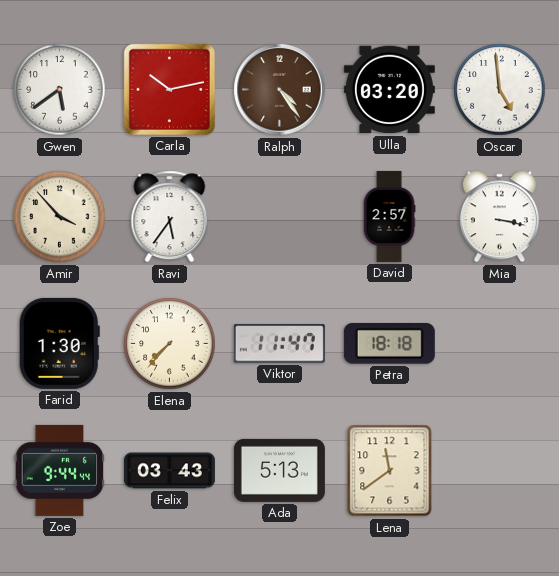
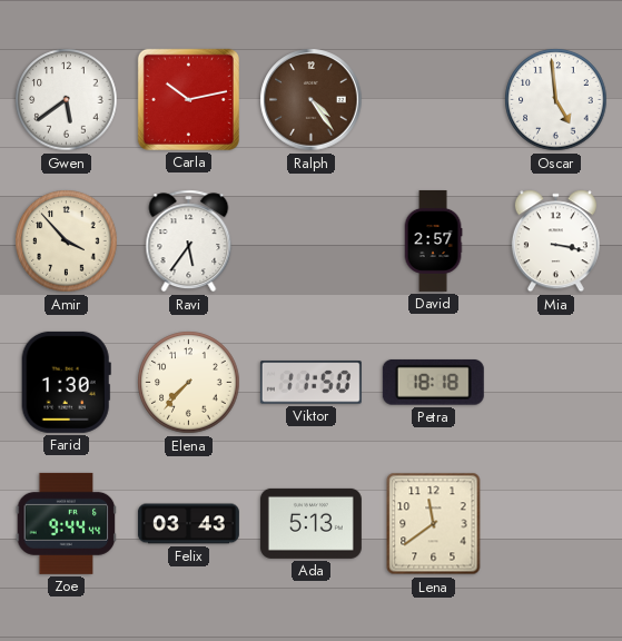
Ulla: 03:20 -> none (389, 90)
Viktor: 11:47 -> 11:50 (310, 383)
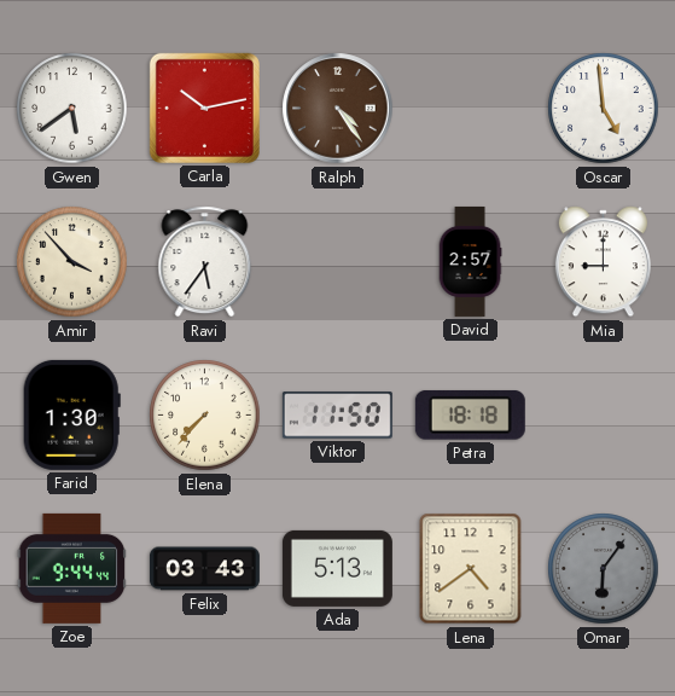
Mia: 3:17 -> 9:00 (603, 262)
Lena: 11:39 -> 4:39 (471, 569)
Omar: none -> 6:06 (604, 569)
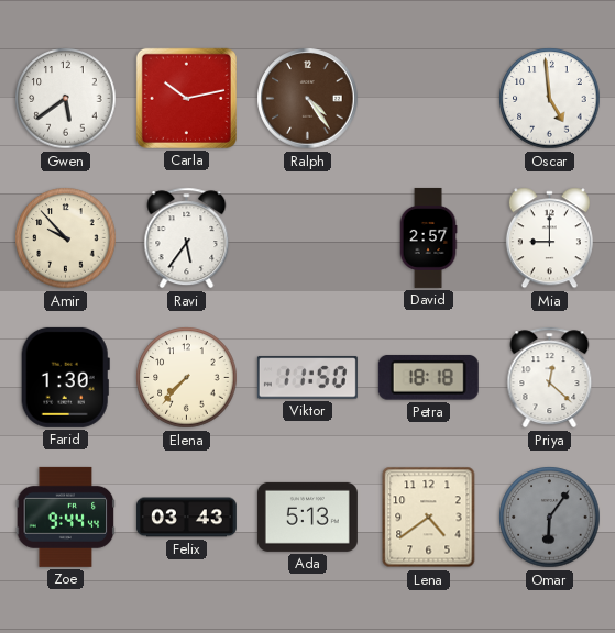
Amir: 3:53 -> 9:53 (66, 238)
Priya: none -> 12:22 (550, 378)
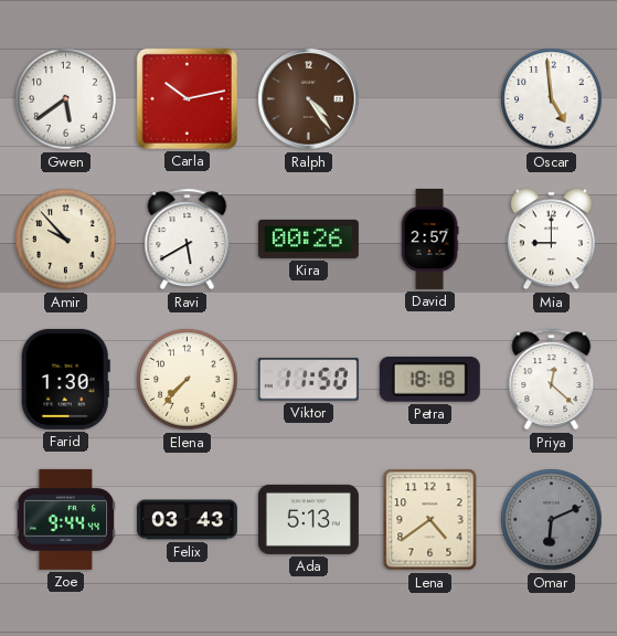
Ravi: 5:36 -> 5:40 (188, 240)
Kira: none -> 00:26 (308, 239)
Omar: 6:06 -> 6:11 (552, 520)
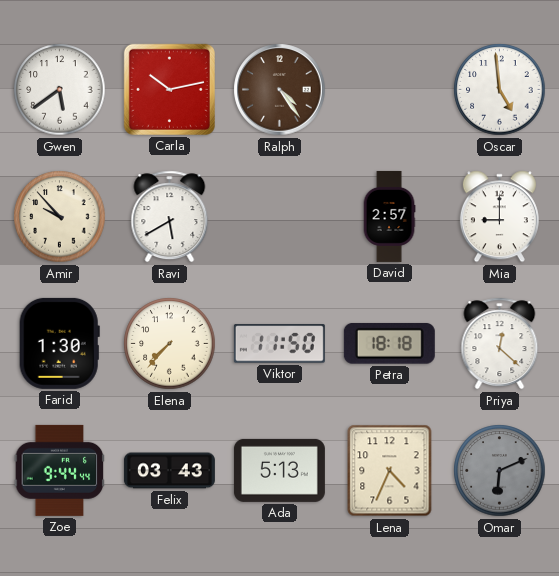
Kira: 00:26 -> none (308, 239)
Lena: 4:39 -> 4:34 (390, 471)
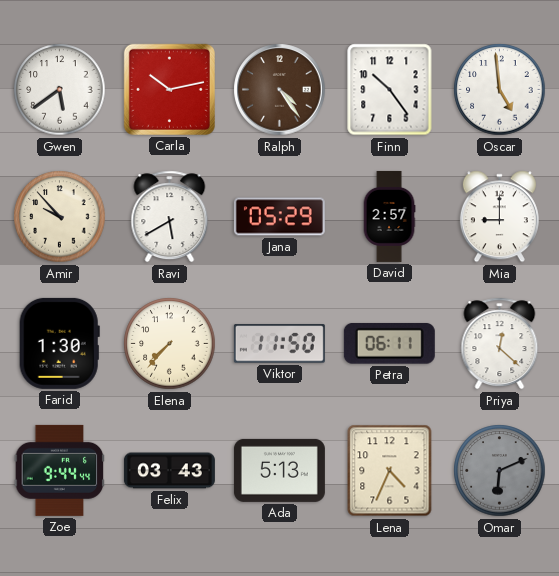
Finn: none -> 10:24 (390, 90)
Jana: none -> 05:29 (279, 217)
Petra: 18:18 -> 06:11 (389, 343)
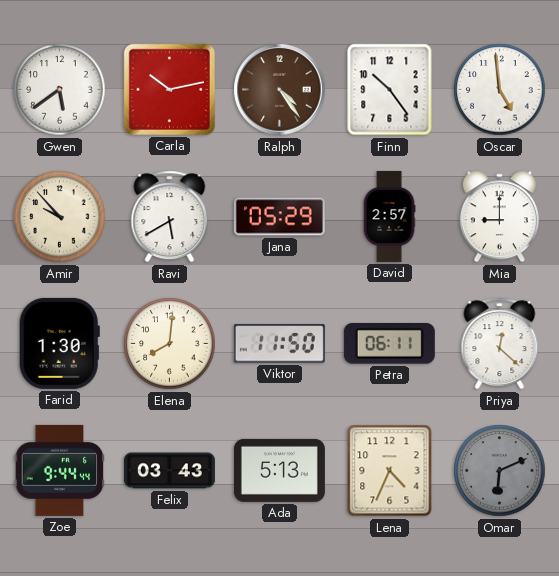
Elena: 7:37 -> 8:01 (170, 344)
